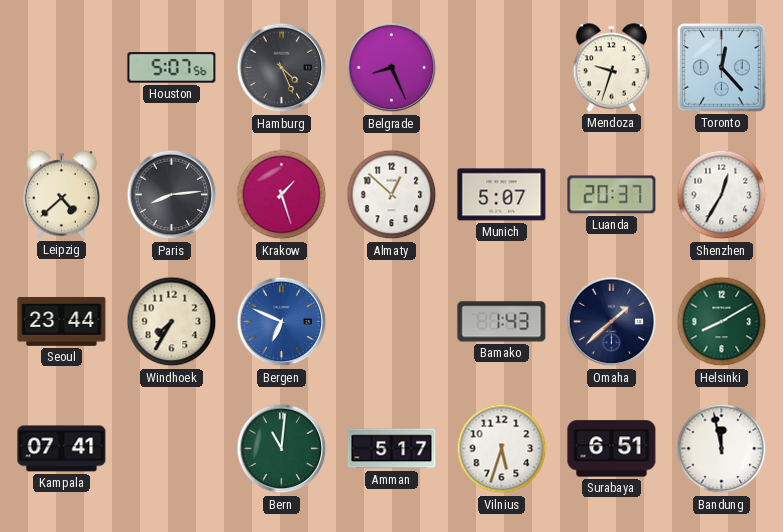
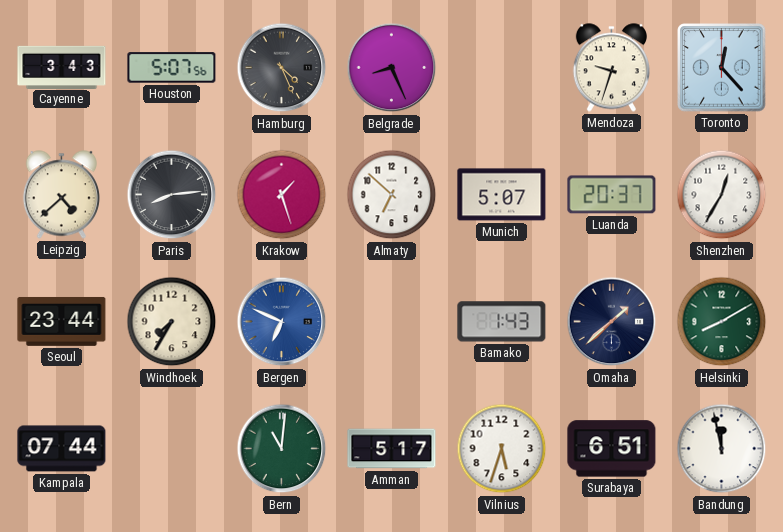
Cayenne: none -> 3:43 (62, 67)
Almaty: 12:52 -> 6:52 (392, 195)
Kampala: 07:41 -> 07:44 (62, 449)
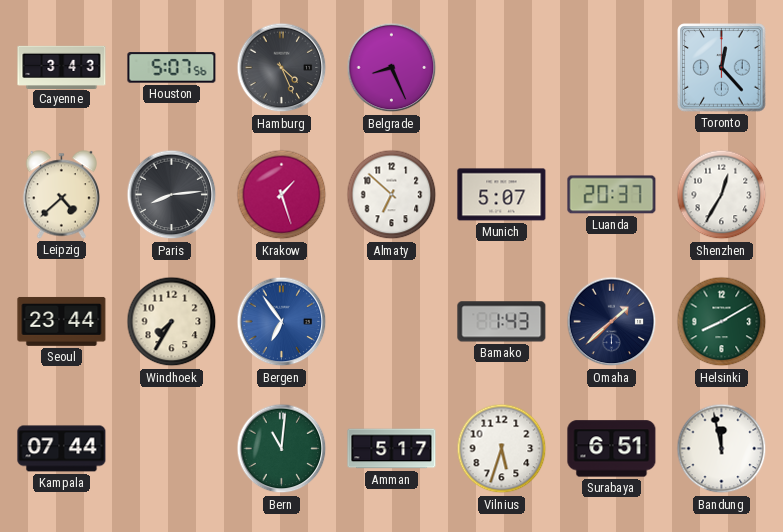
Mendoza: 9:33 -> none (611, 68)
Bergen: 6:49 -> 6:54 (282, 322)
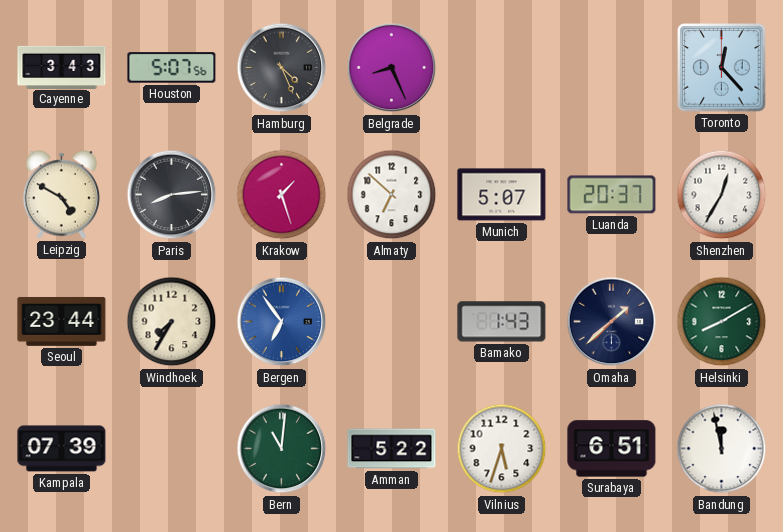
Leipzig: 4:38 -> 4:50 (61, 195)
Kampala: 07:44 -> 07:39 (62, 449)
Amman: 5:17 -> 5:22 (392, 449)
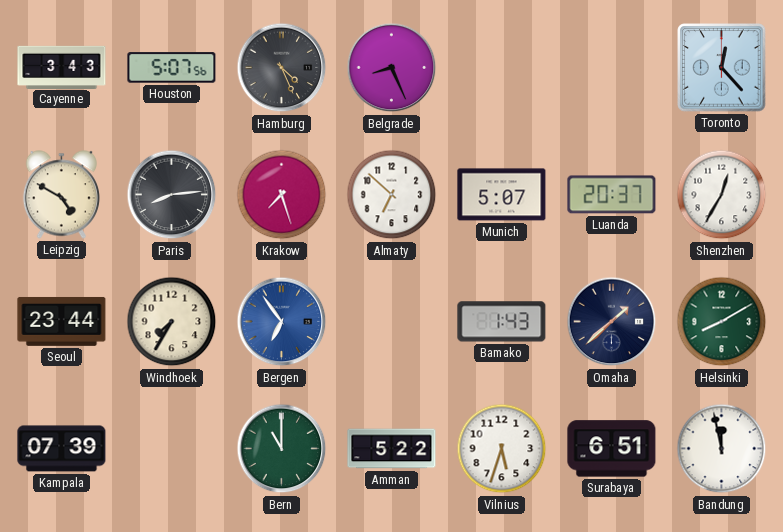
Krakow: 1:27 -> 7:27 (282, 195)
Bern: 11:01 -> 11:00 (282, 449)
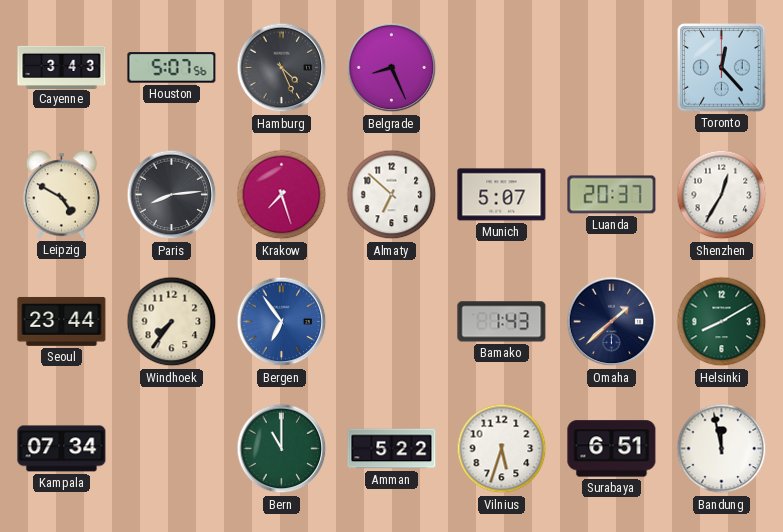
Windhoek: 7:35 -> 7:36 (172, 322)
Kampala: 07:39 -> 07:34 (62, 449)
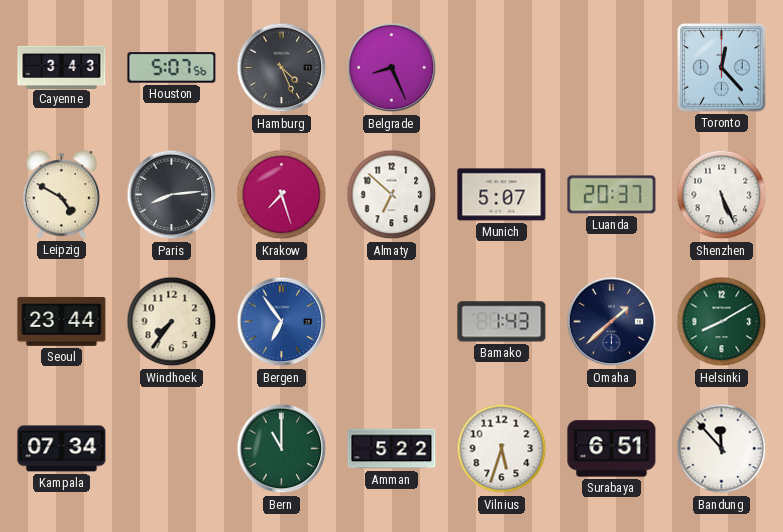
Shenzhen: 12:35 -> 5:26 (722, 195)
Bandung: 11:58 -> 11:53 (722, 449)
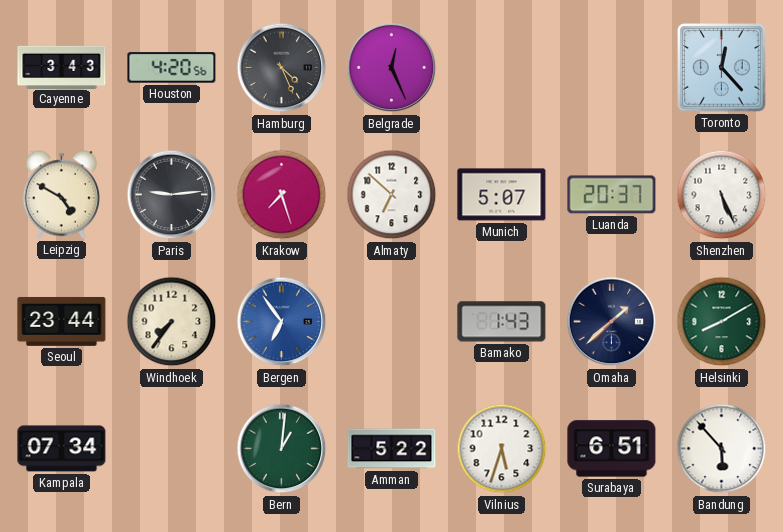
Houston: 5:07 -> 4:20 (172, 68)
Belgrade: 8:26 -> 12:26 (392, 68)
Paris: 8:14 -> 9:14 (172, 195)
Bern: 11:00 -> 1:01 (282, 449)
Bandung: 11:53 -> 5:53 (722, 449)
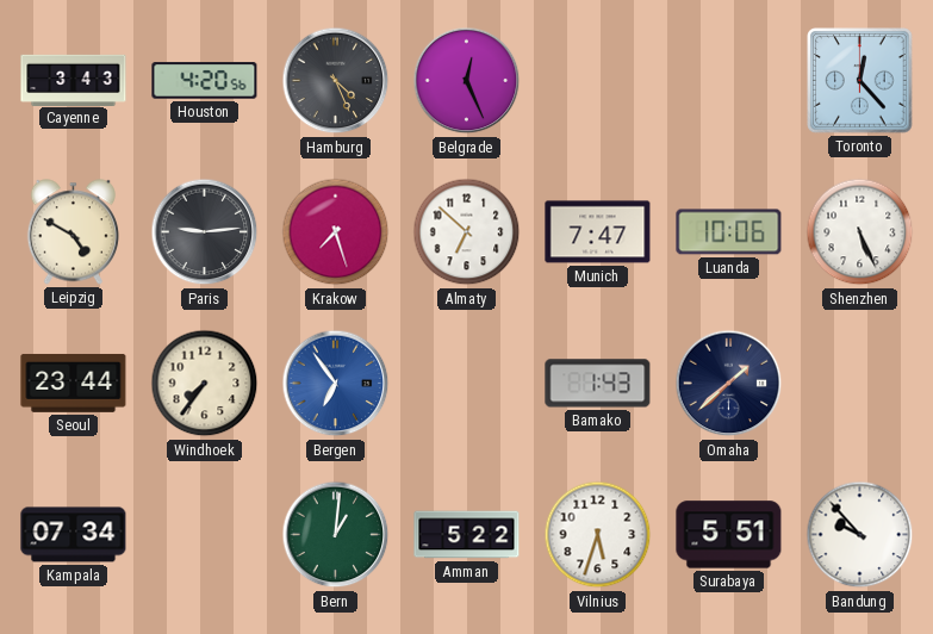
Munich: 5:07 -> 7:47 (598, 232)
Luanda: 20:37 -> 10:06 (729, 232)
Helsinki: 8:10 -> none (722, 322)
Surabaya: 6:51 -> 5:51 (729, 535)
Bandung: 5:53 -> 9:53 (860, 535)
